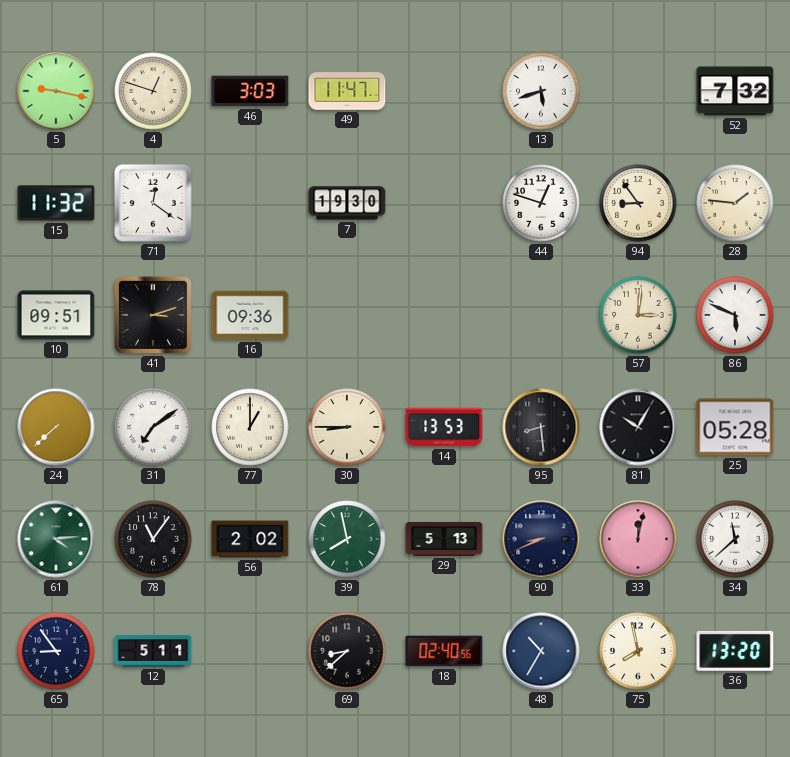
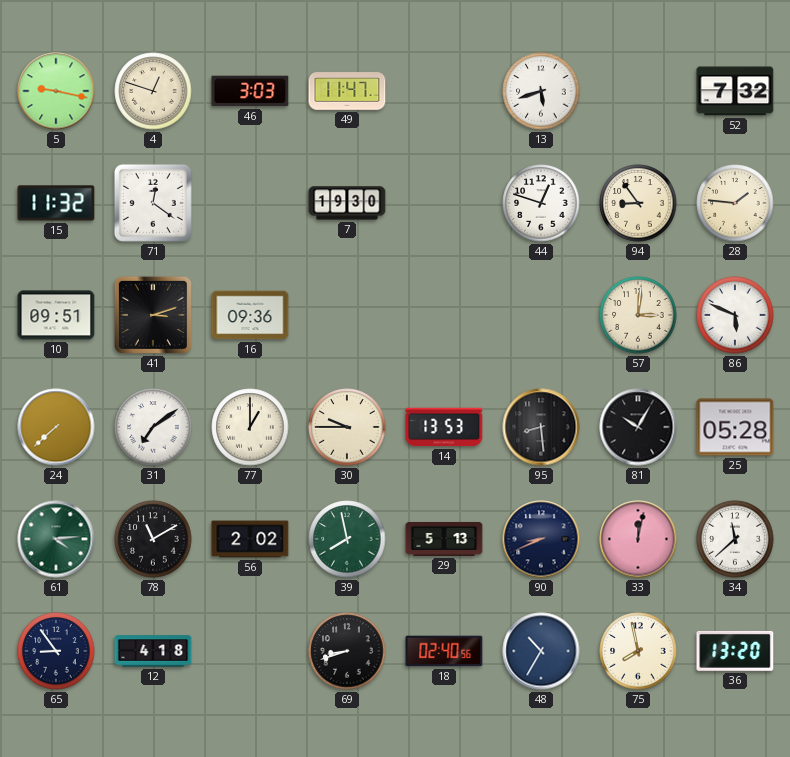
30: 8:45 -> 9:45 (347, 427)
78: 11:06 -> 11:10 (153, 539)
12: 5:11 -> 4:18 (153, 651)
69: 8:38 -> 8:42 (347, 651)
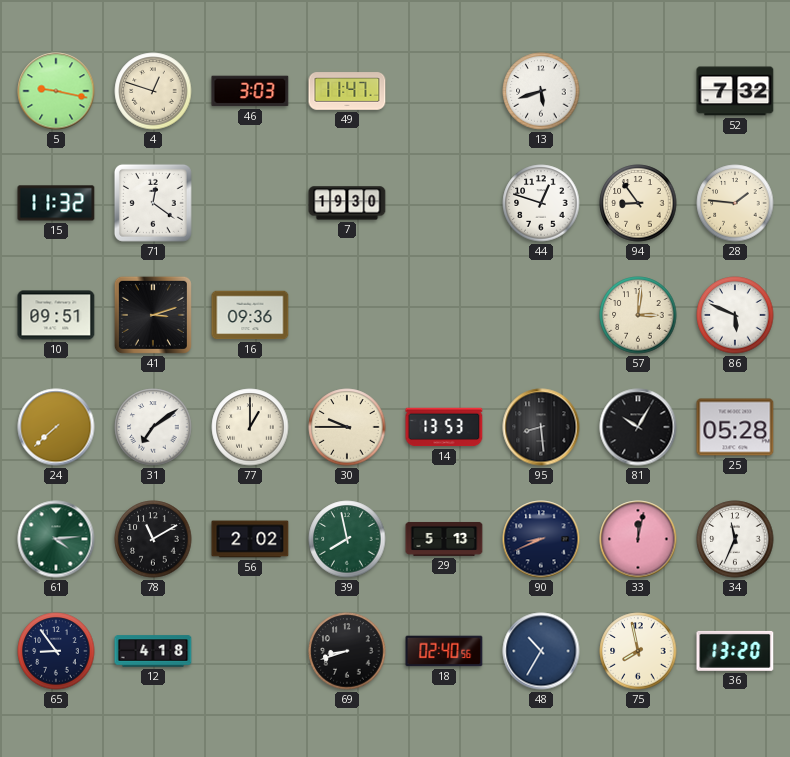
34: 11:38 -> 11:34 (735, 539)
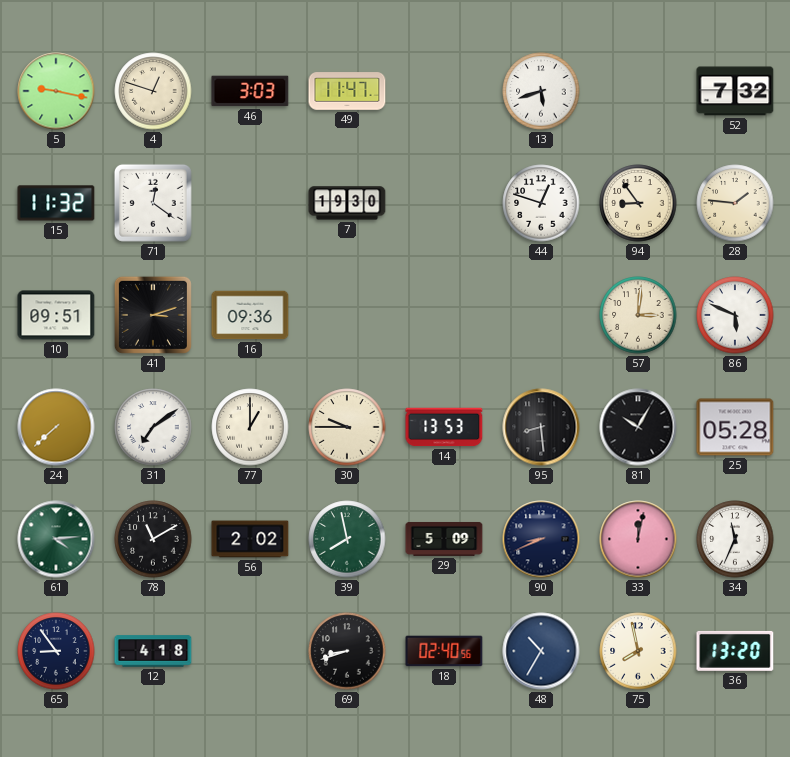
29: 5:13 -> 5:09 (444, 539)
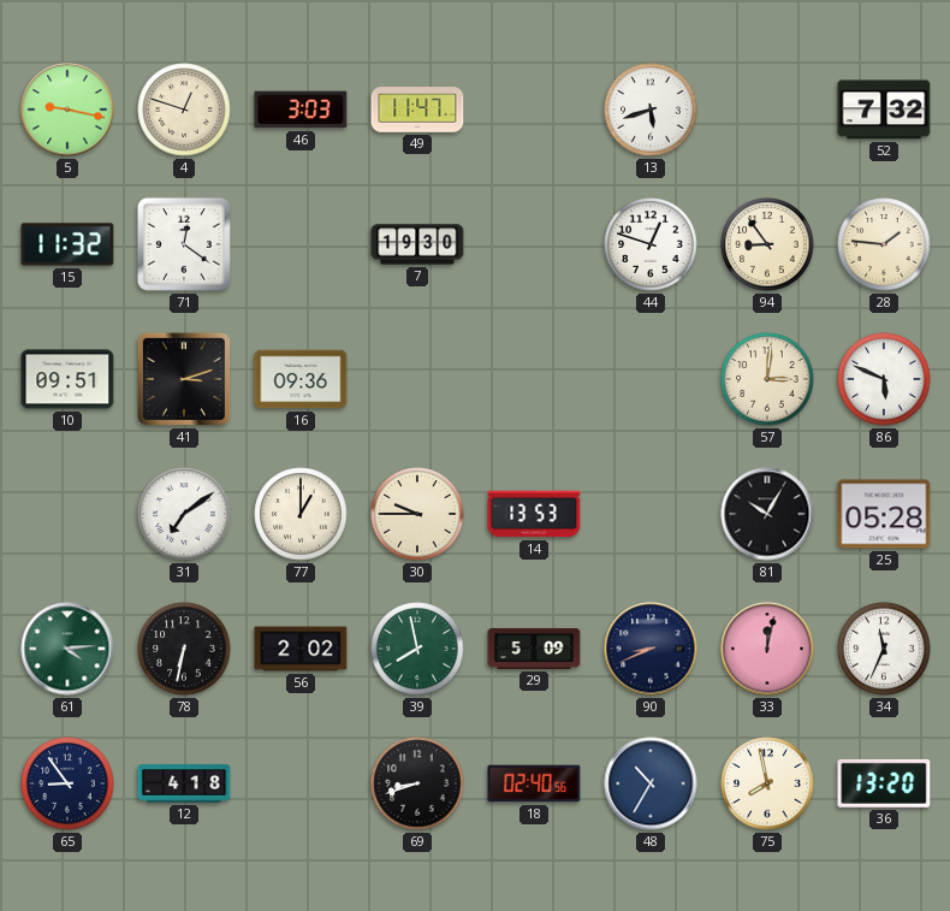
24: 7:38 -> none (56, 427)
95: 8:29 -> none (541, 427)
78: 11:10 -> 6:32 (184, 649)
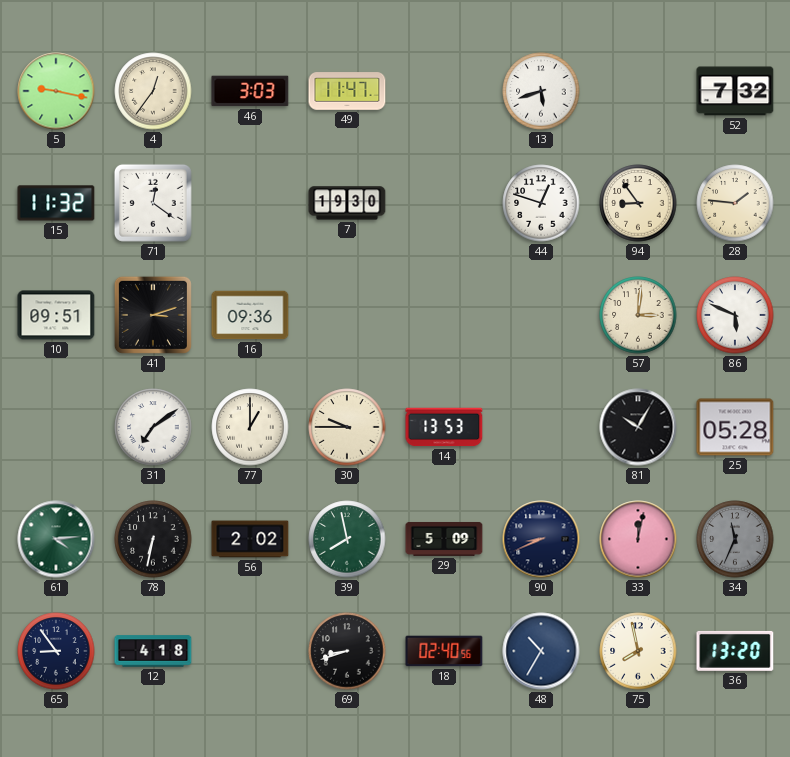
4: 12:48 -> 12:36 (153, 91)
34 dial: white -> grey (735, 539)
